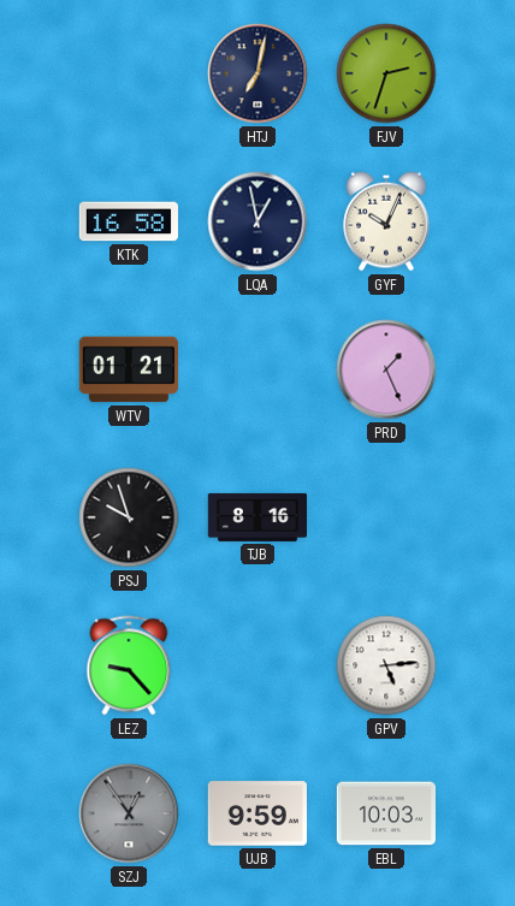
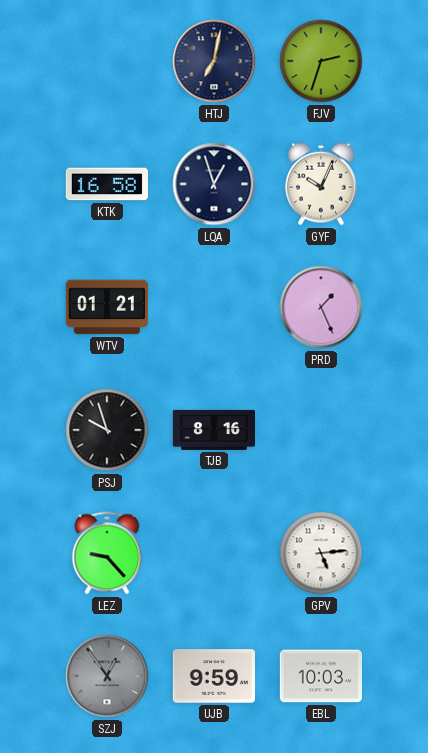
LQA: 12:58 -> 12:57 (214, 184)
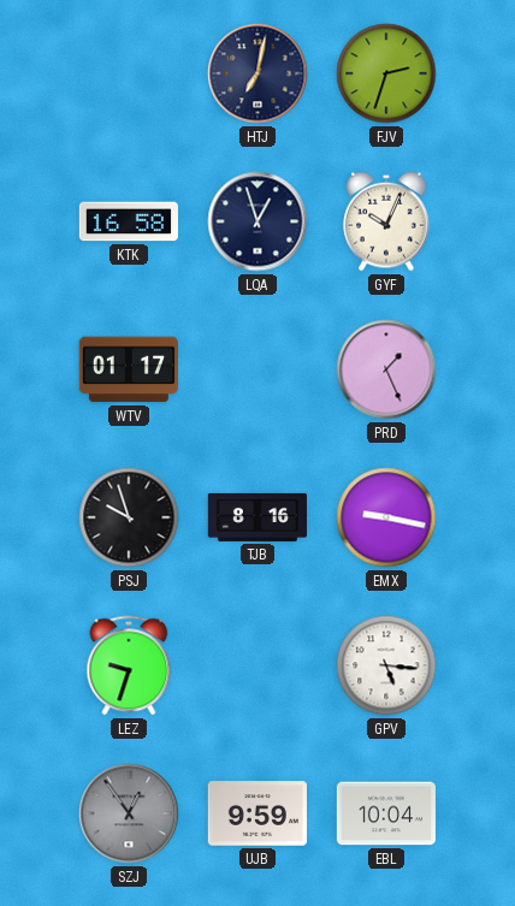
WTV: 01:21 -> 01:17 (129, 369)
EMX: none -> 9:17 (386, 517)
LEZ: 9:23 -> 9:33 (129, 665)
GPV: 5:14 -> 5:16 (386, 665)
EBL: 10:03 -> 10:04 (385, 813)
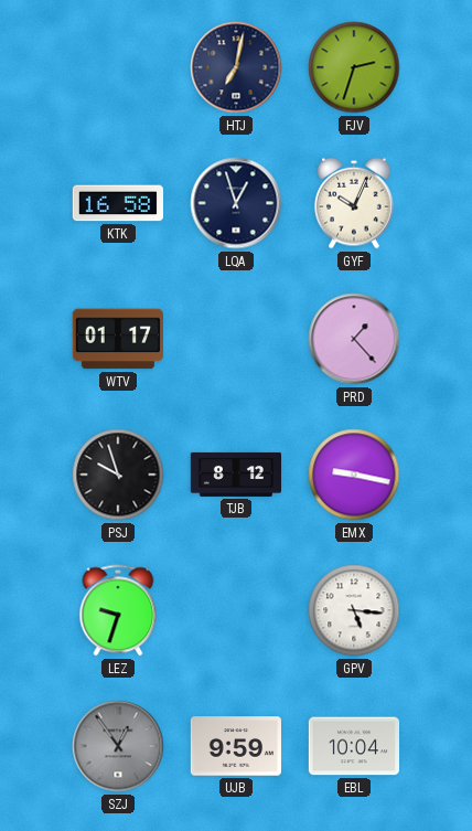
PRD: 1:26 -> 1:23 (354, 339)
TJB: 8:16 -> 8:12 (235, 475)
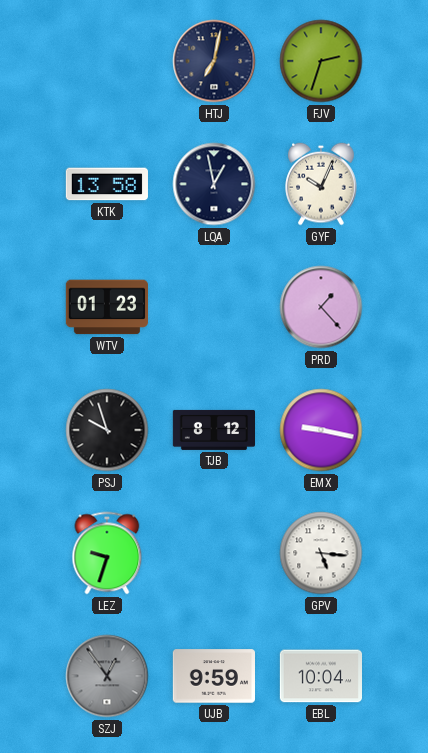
KTK: 16:58 -> 13:58 (107, 184)
LQA: 12:57 -> 12:58 (214, 184)
WTV: 01:17 -> 01:23 (107, 307)
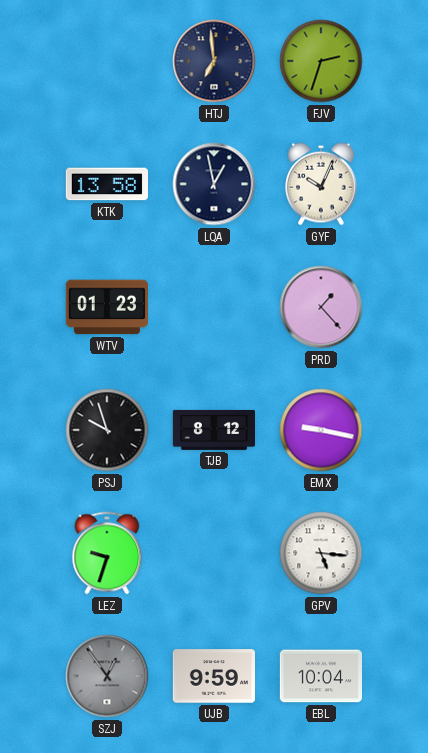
HTJ: 7:02 -> 6:59 (214, 61)
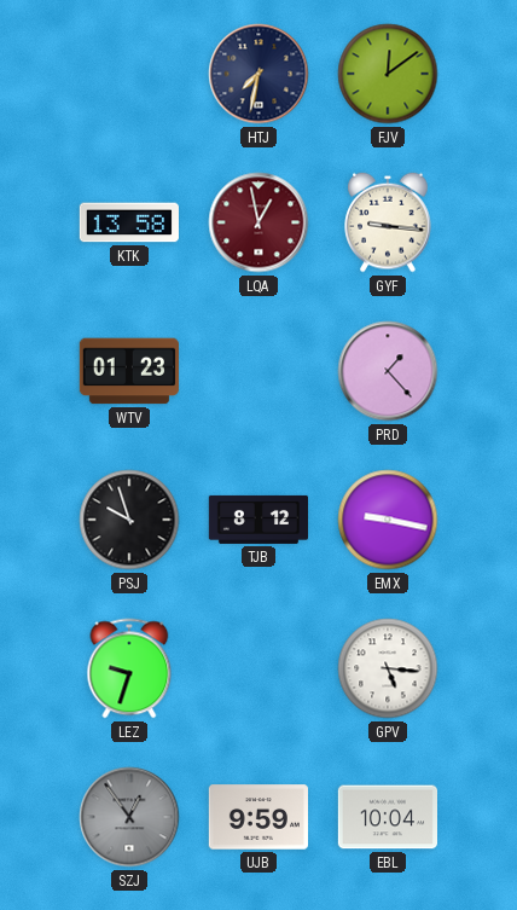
HTJ: 6:59 -> 7:32 (258, 74)
FJV: 2:33 -> 12:09 (388, 74)
LQA dial: navy -> burgundy (258, 222)
GYF: 10:04 -> 9:16 (388, 222)
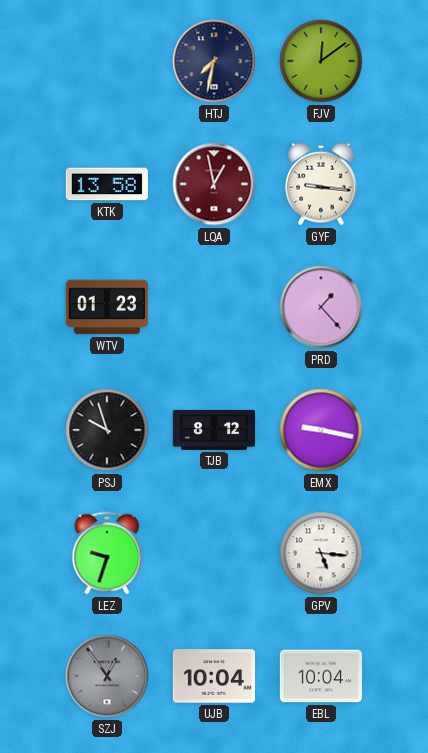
UJB: 9:59 -> 10:04 (213, 676)
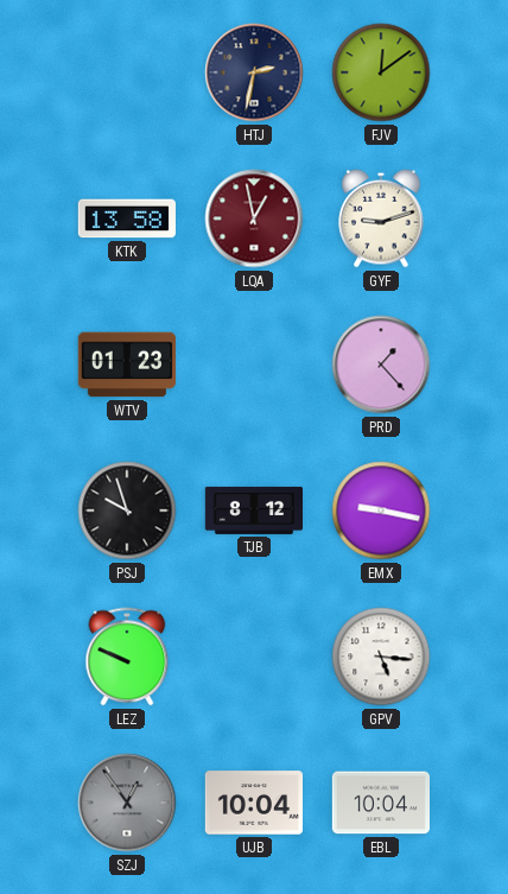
HTJ: 7:32 -> 2:32 (254, 72)
GYF: 9:16 -> 9:12 (381, 218)
LEZ: 9:33 -> 9:49 (127, 657)
